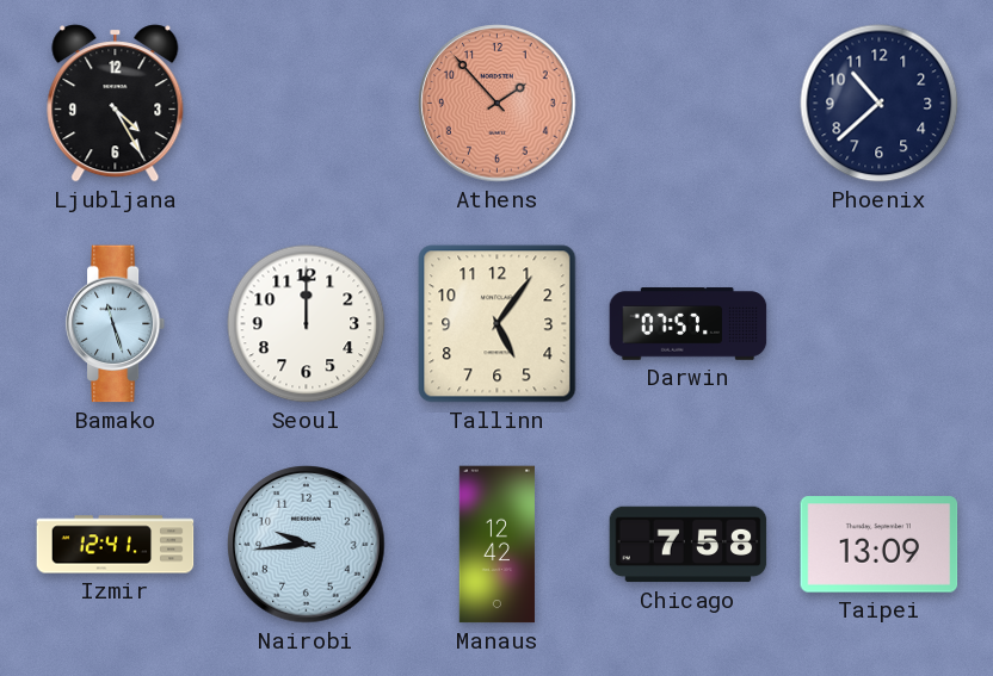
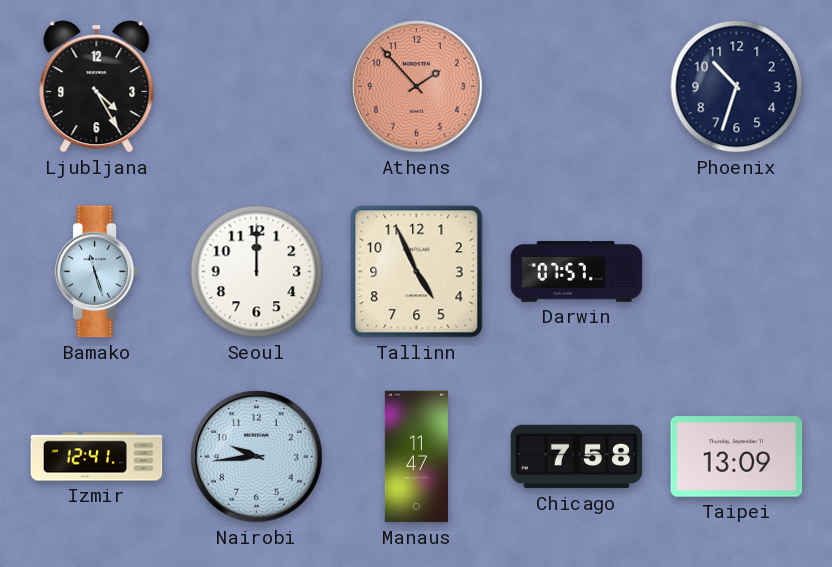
Phoenix: 10:38 -> 10:33 (737, 87)
Tallinn: 5:06 -> 4:56 (417, 272)
Manaus: 12:42 -> 11:47 (416, 457)
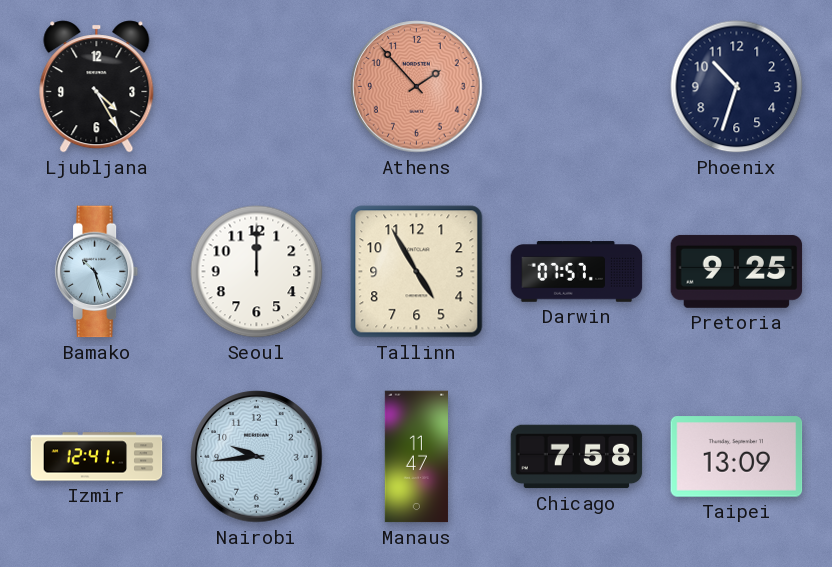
Bamako: 11:27 -> 10:27 (97, 272)
Tallinn: 4:56 -> 4:55 (417, 272)
Pretoria: none -> 9:25 (737, 271)
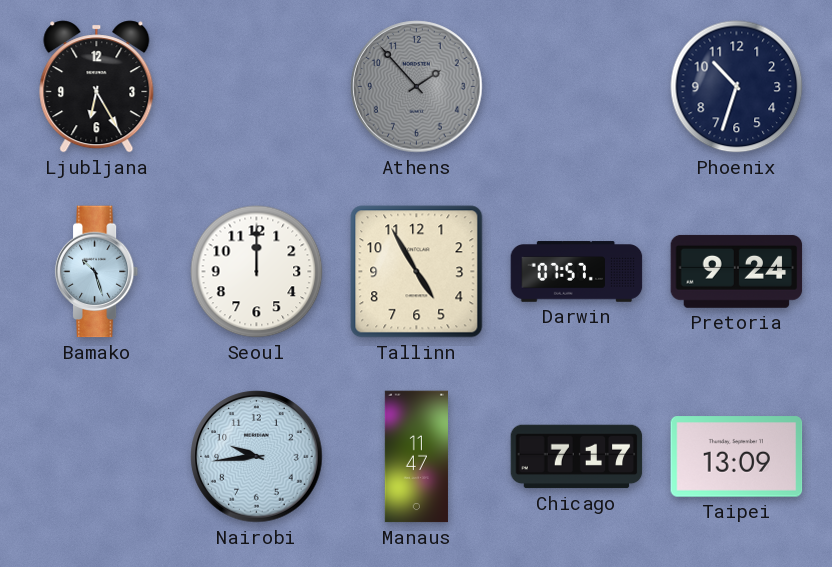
Ljubljana: 4:25 -> 6:25 (97, 87)
Athens dial: salmon -> grey (417, 87)
Pretoria: 9:25 -> 9:24 (737, 271)
Izmir: 12:41 -> none (97, 457)
Chicago: 7:58 -> 7:17 (577, 457)
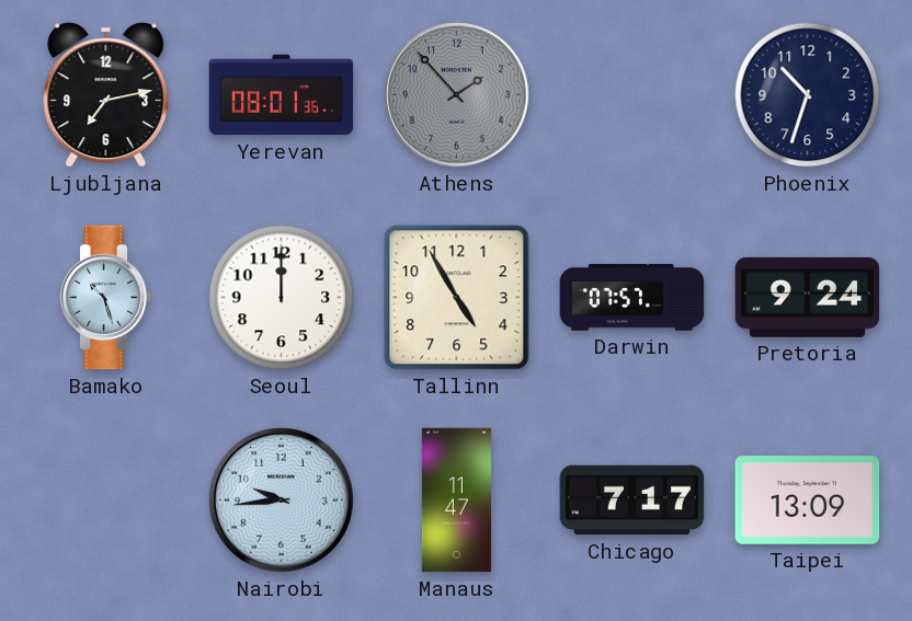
Ljubljana: 6:25 -> 7:13 (106, 95)
Yerevan: none -> 08:01 (282, 95)
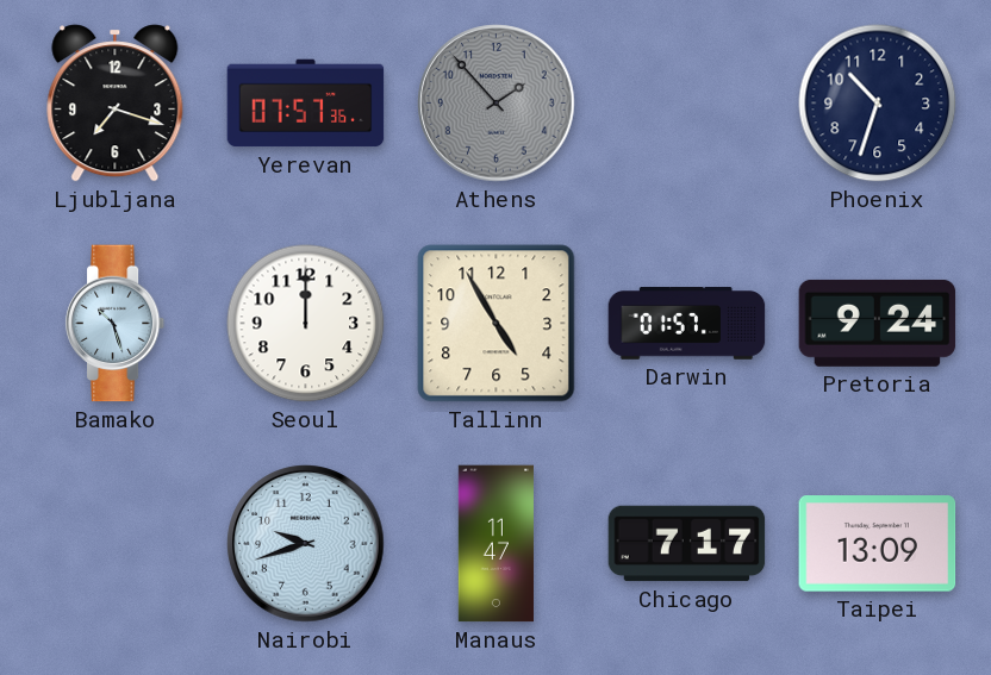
Ljubljana: 7:13 -> 7:18 (116, 104)
Yerevan: 08:01 -> 07:57 (306, 104)
Darwin: 07:57 -> 01:57 (687, 324)
Nairobi: 9:44 -> 9:42 (306, 544)
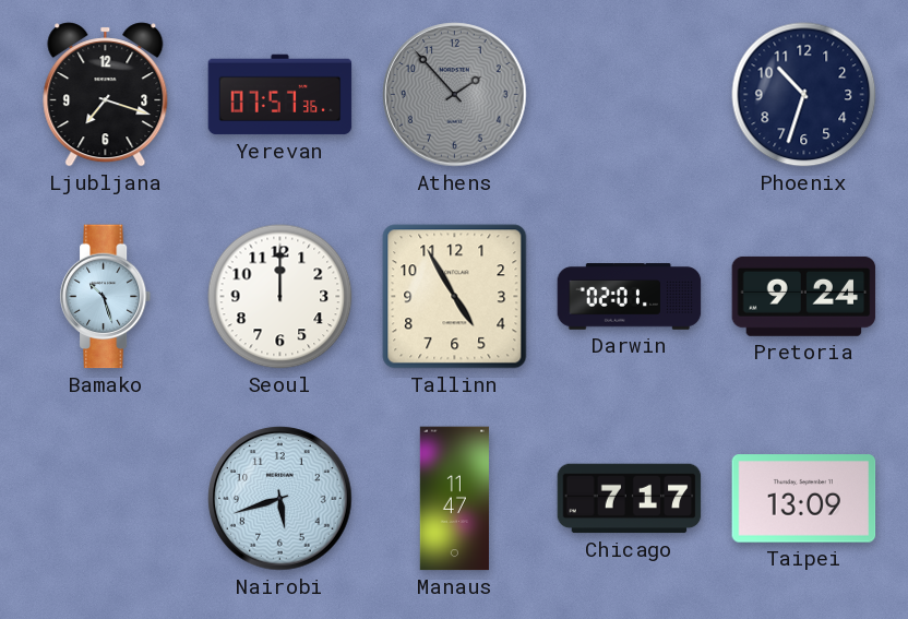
Darwin: 01:57 -> 02:01 (630, 297)
Nairobi: 9:42 -> 5:42 (280, 499)
